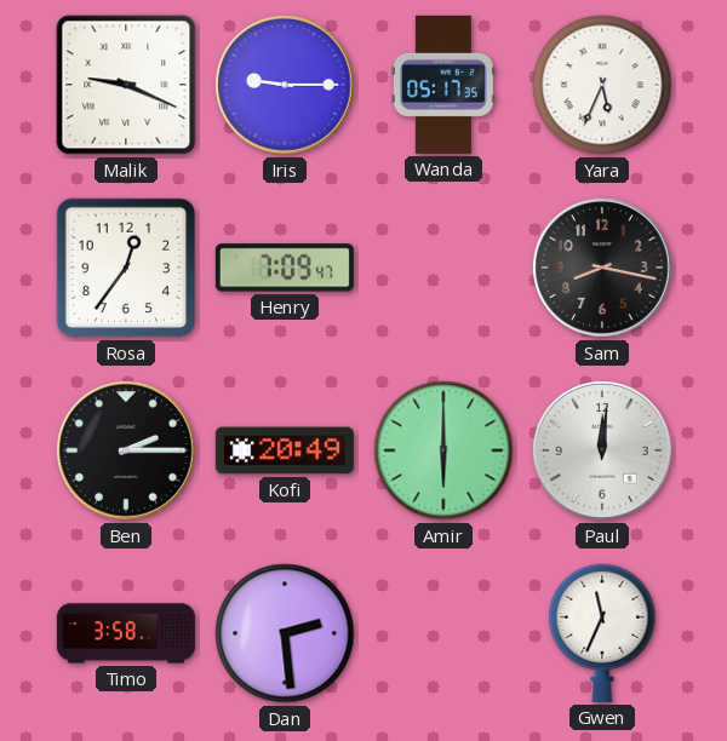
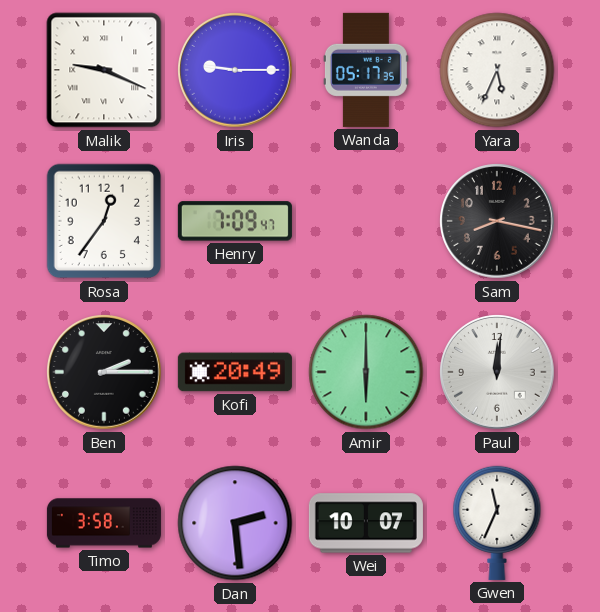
Wei: none -> 10:07 (366, 523)
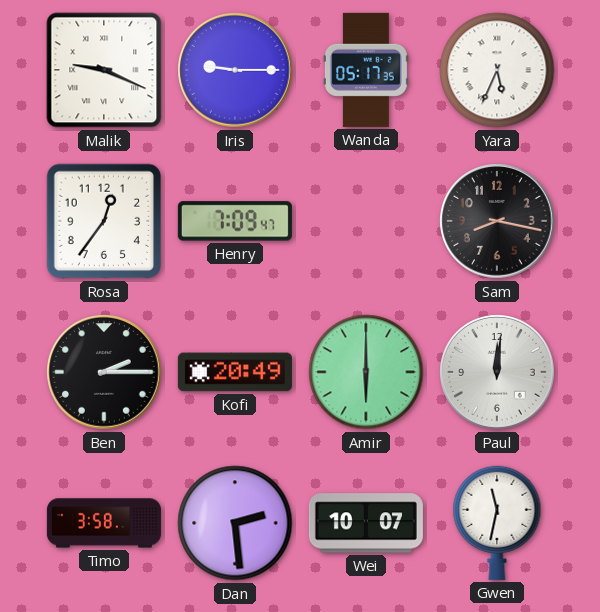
Gwen: 11:34 -> 11:32 (497, 523)
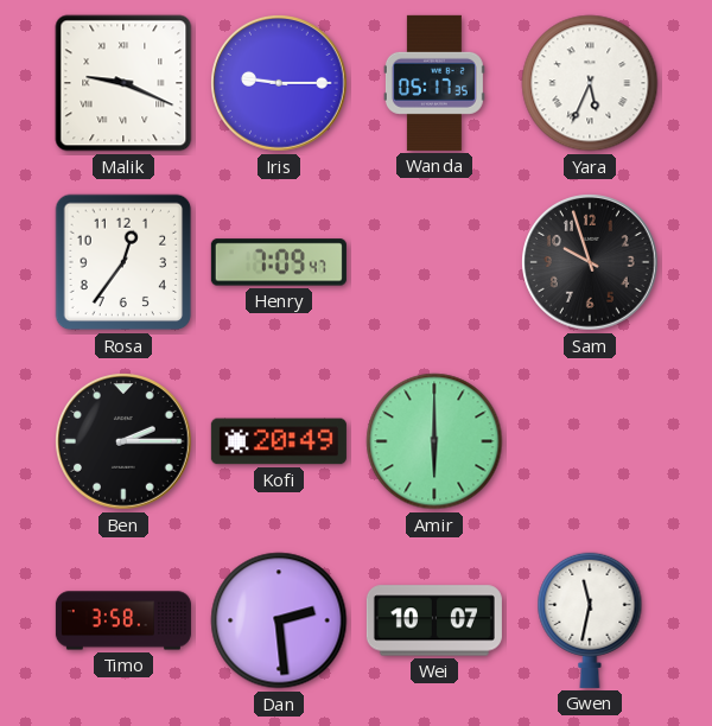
Sam: 8:17 -> 9:57 (591, 263)
Paul: 12:01 -> none (498, 373)
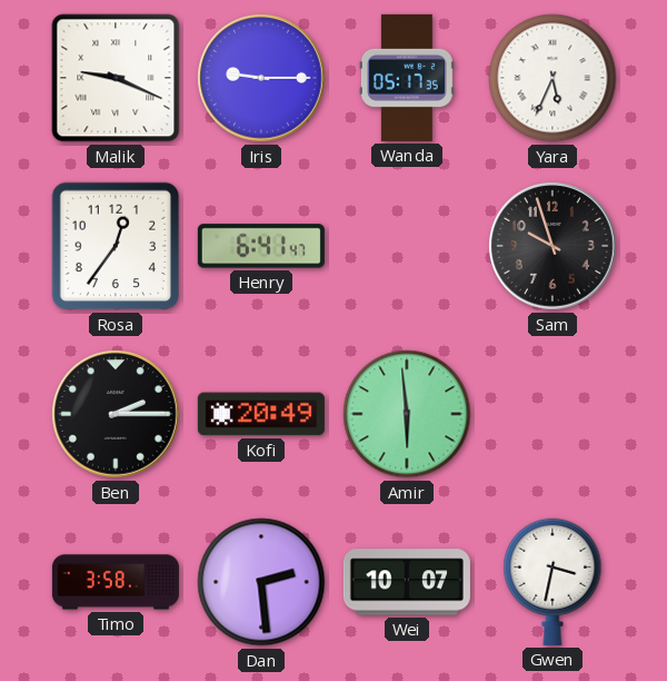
Henry: 7:09 -> 6:41 (261, 246)
Amir: 6:00 -> 5:59 (407, 414)
Gwen: 11:32 -> 3:32 (552, 582)
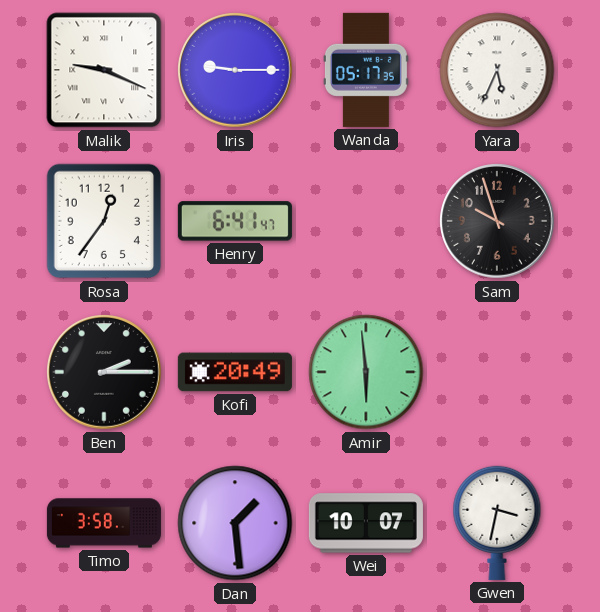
Dan: 2:29 -> 1:29 (235, 523)
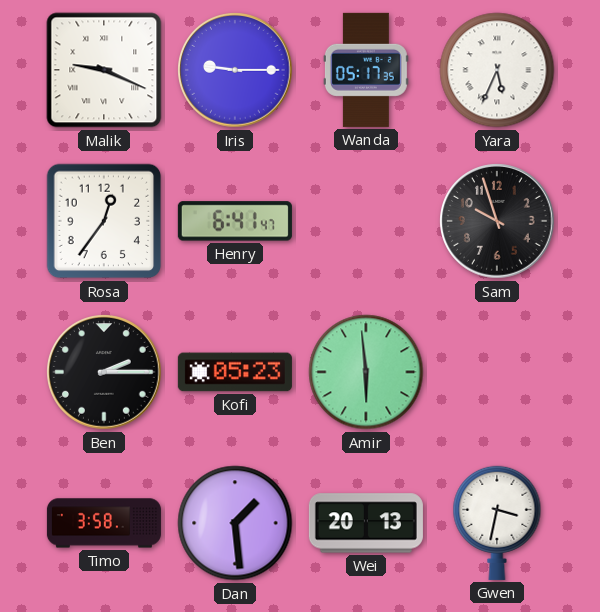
Kofi: 20:49 -> 05:23 (235, 372)
Wei: 10:07 -> 20:13 (366, 523)
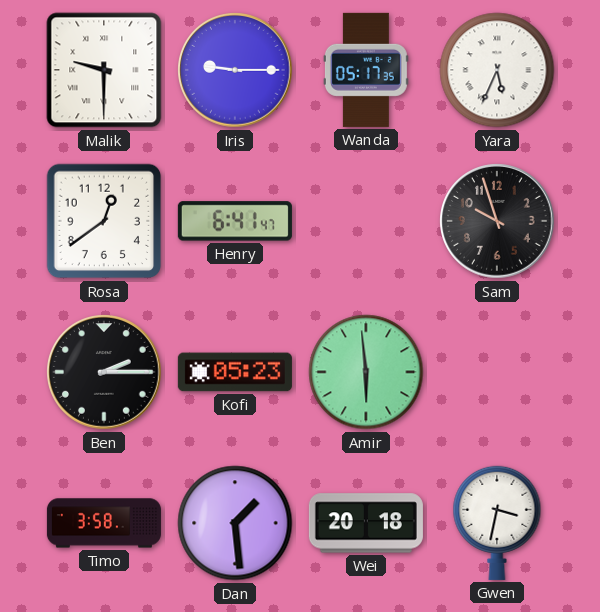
Malik: 9:19 -> 9:30 (104, 70)
Rosa: 12:36 -> 12:39 (104, 221)
Wei: 20:13 -> 20:18 (366, 523)
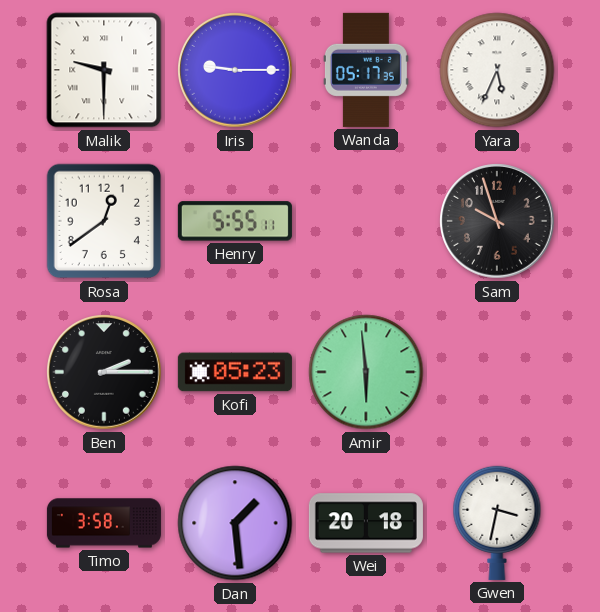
Henry: 6:41 -> 5:55 (235, 221)
